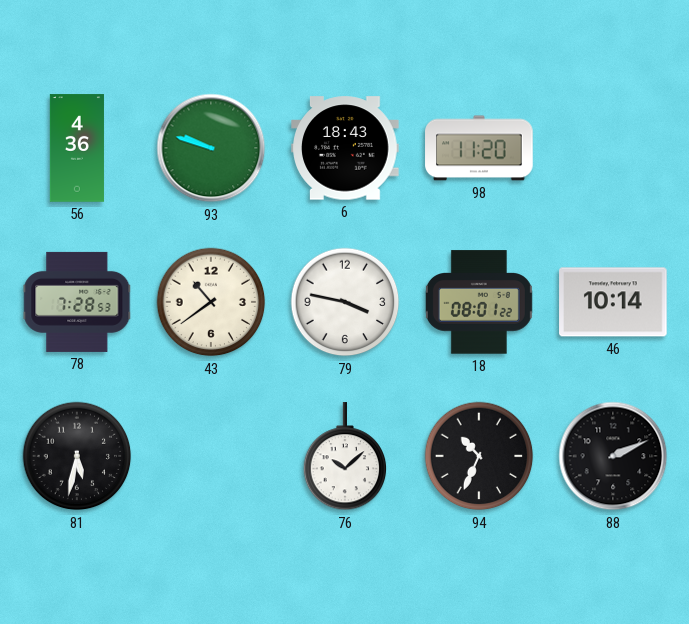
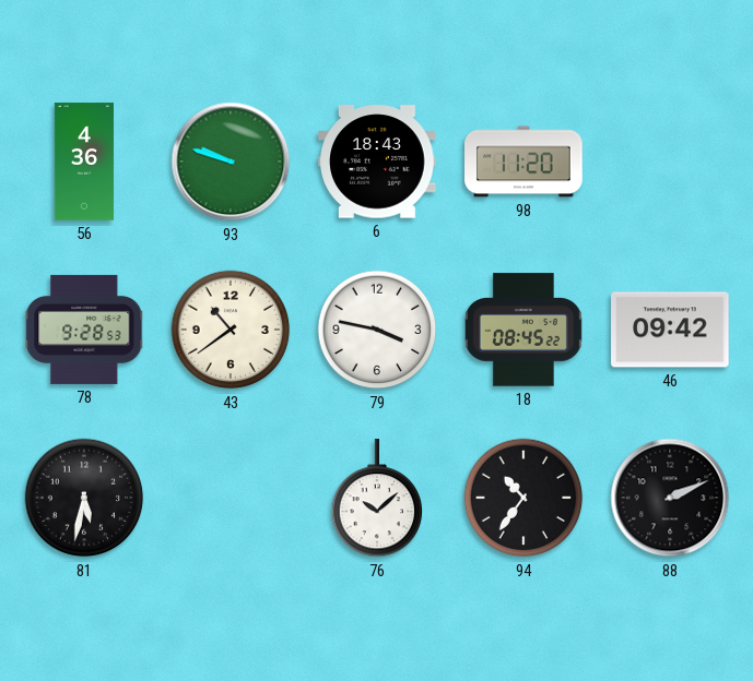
78: 7:28 -> 9:28 (84, 330)
18: 08:01 -> 08:45 (523, 330)
46: 10:14 -> 09:42 (670, 330)
94: 10:34 -> 10:36 (523, 498)
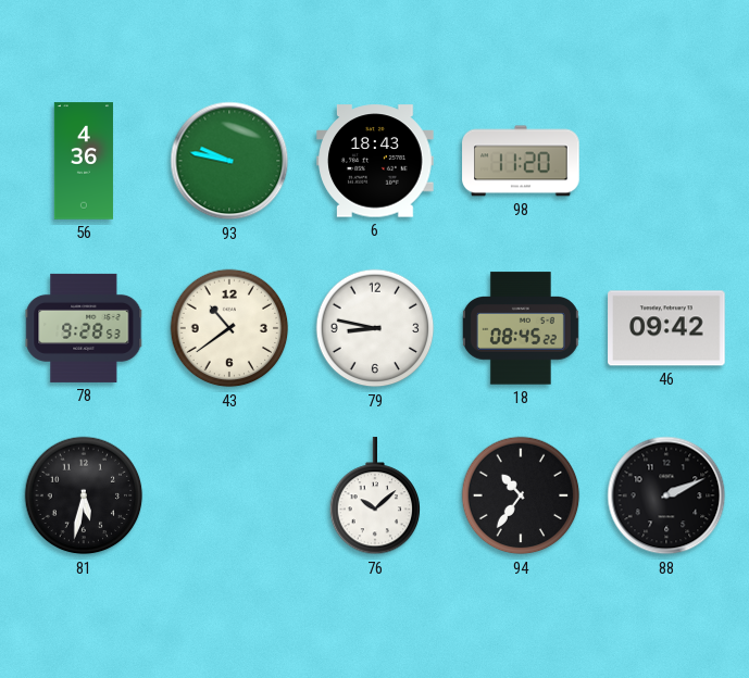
93: 9:48 -> 9:47 (229, 161)
79: 3:47 -> 8:47 (375, 328)
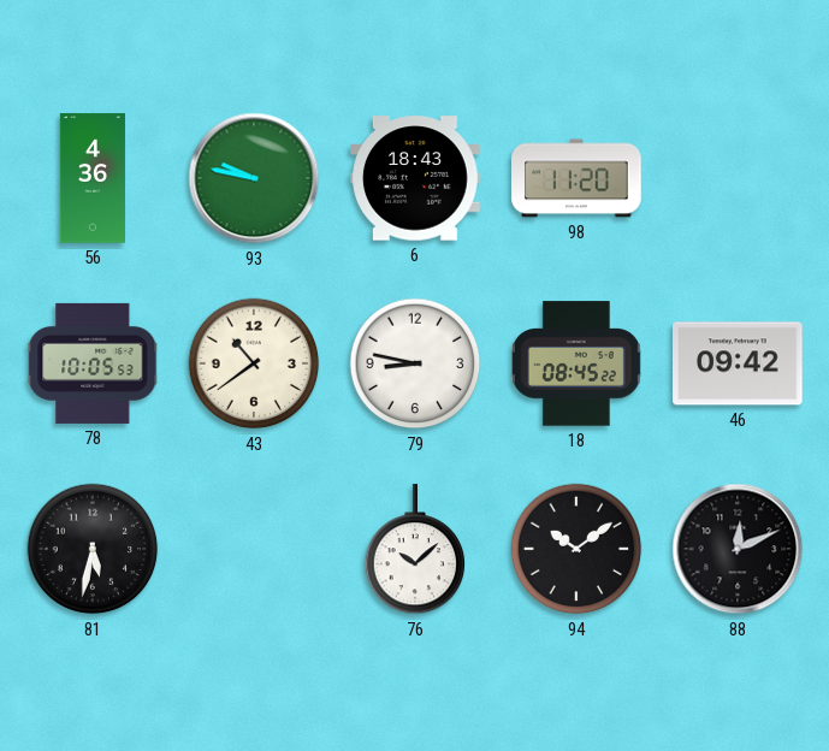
78: 9:28 -> 10:05 (93, 363)
94: 10:36 -> 10:09 (576, 549)
88: 2:11 -> 12:11 (738, 549)
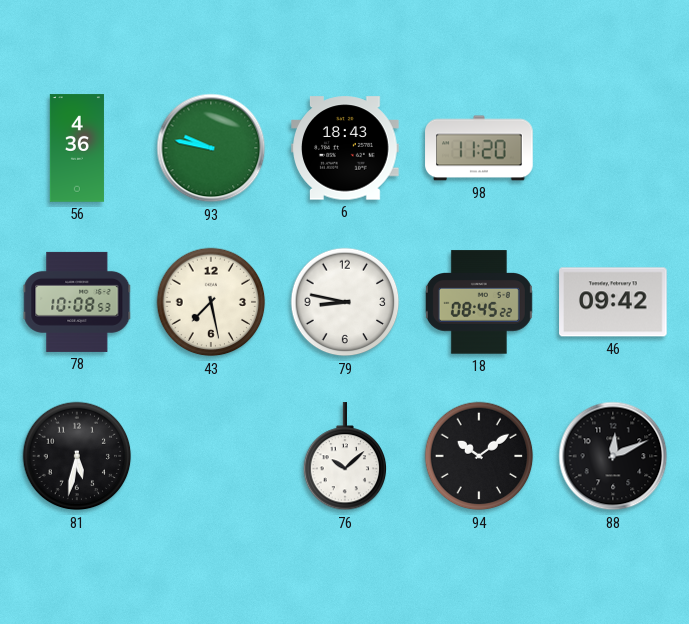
78: 10:05 -> 10:08 (77, 302)
43: 10:39 -> 7:28 (211, 302)
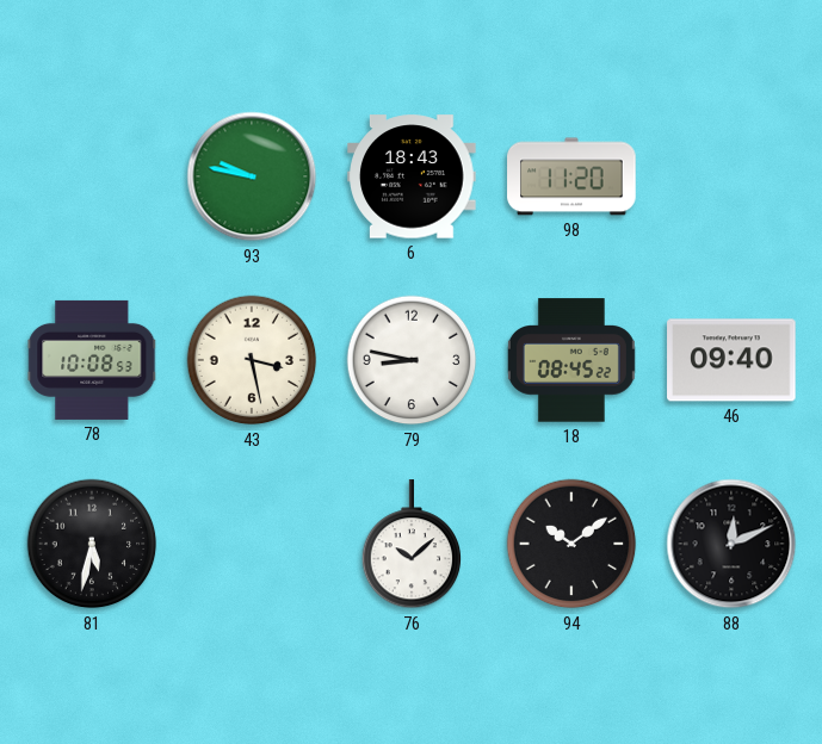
56: 4:36 -> none (77, 148)
43: 7:28 -> 3:28 (252, 360)
46: 09:42 -> 09:40 (731, 360)
